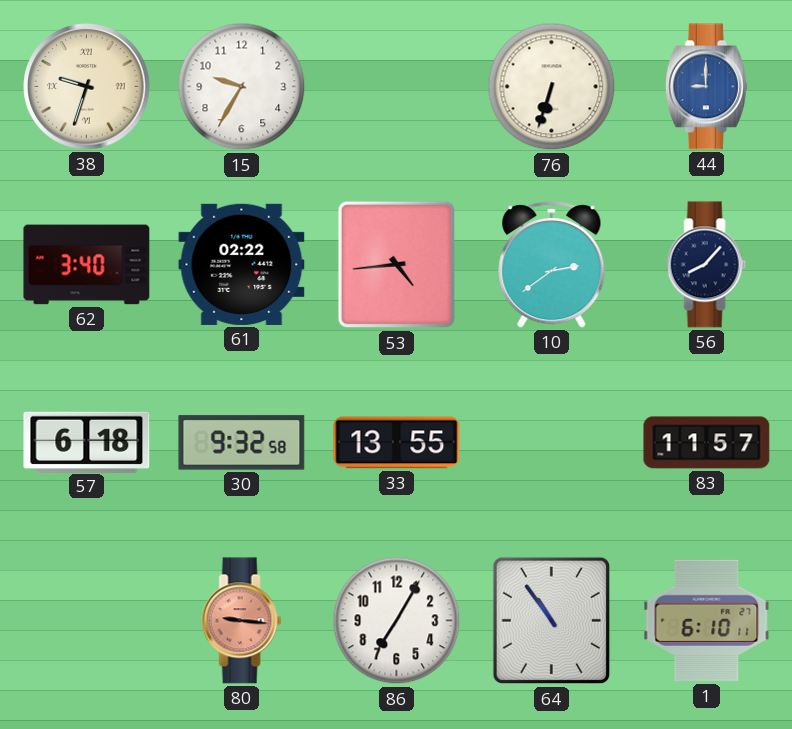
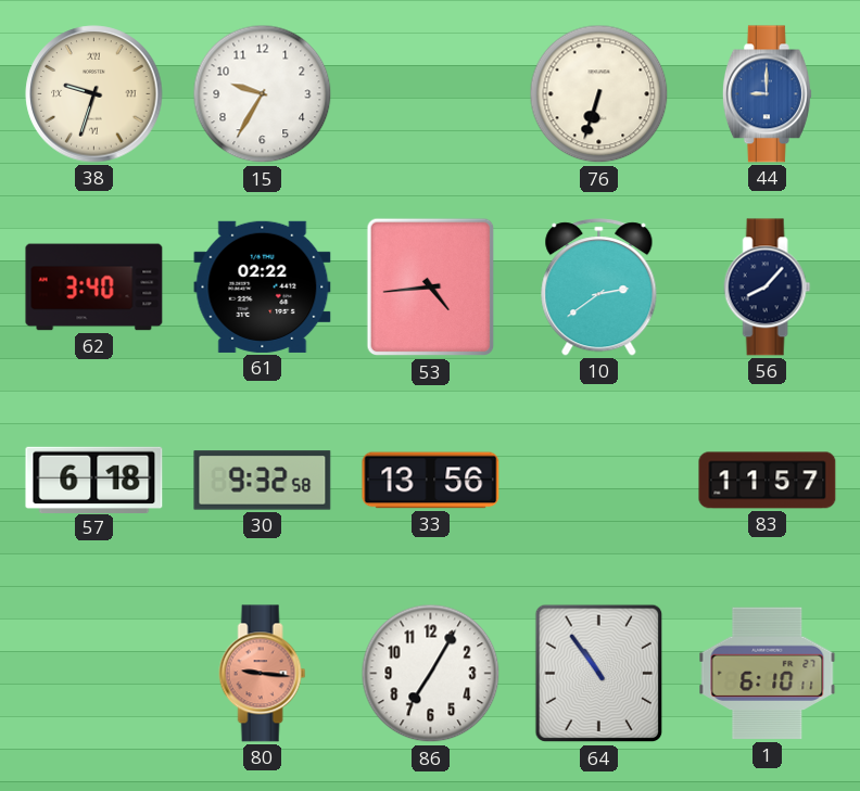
33: 13:55 -> 13:56 (431, 481)
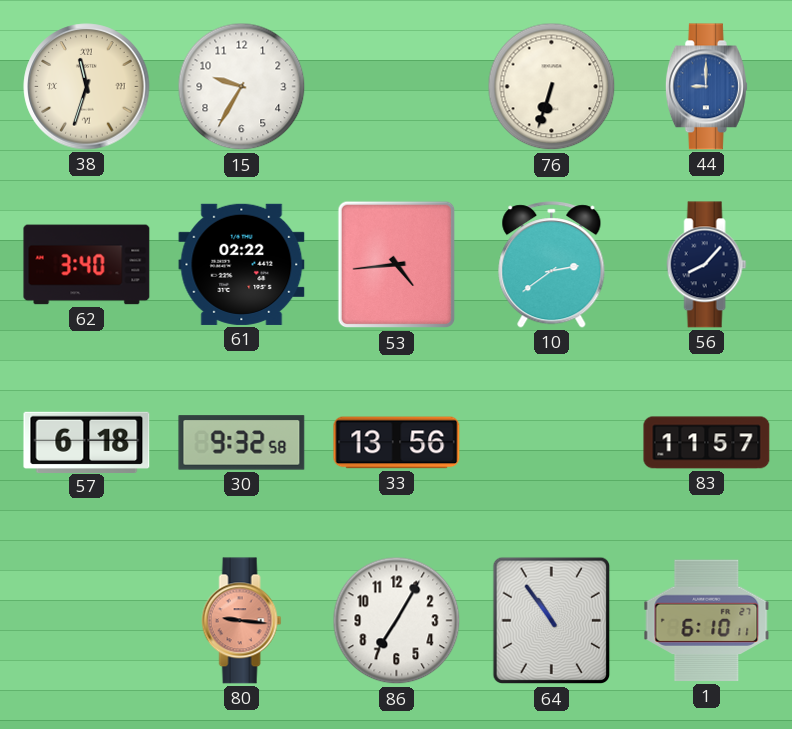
38: 9:33 -> 11:33 (87, 87)
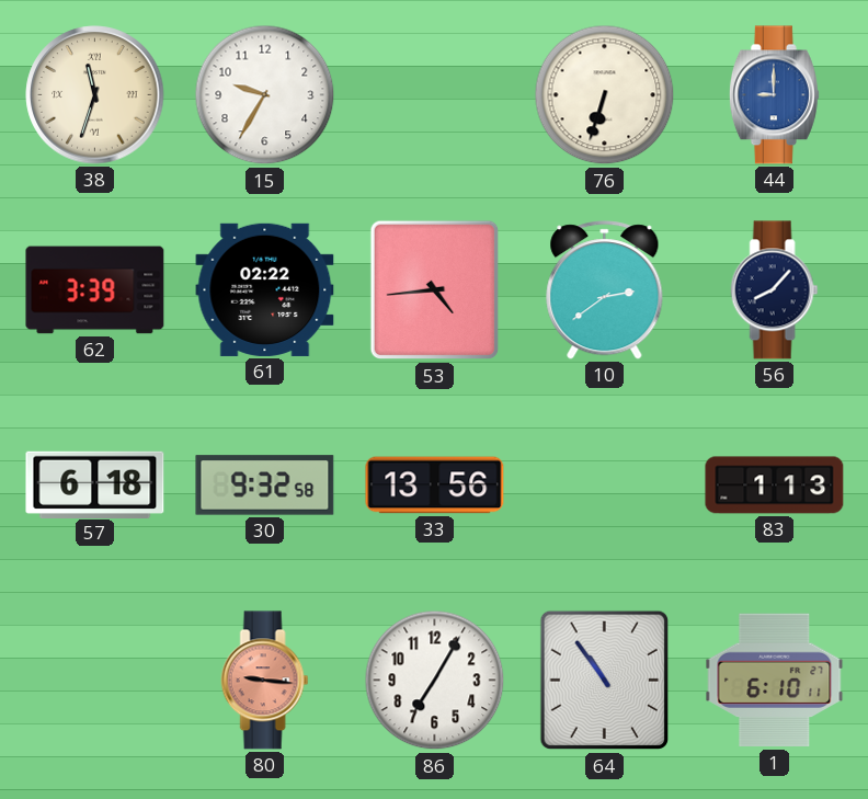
62: 3:40 -> 3:39 (95, 290)
83: 11:57 -> 1:13 (775, 486)
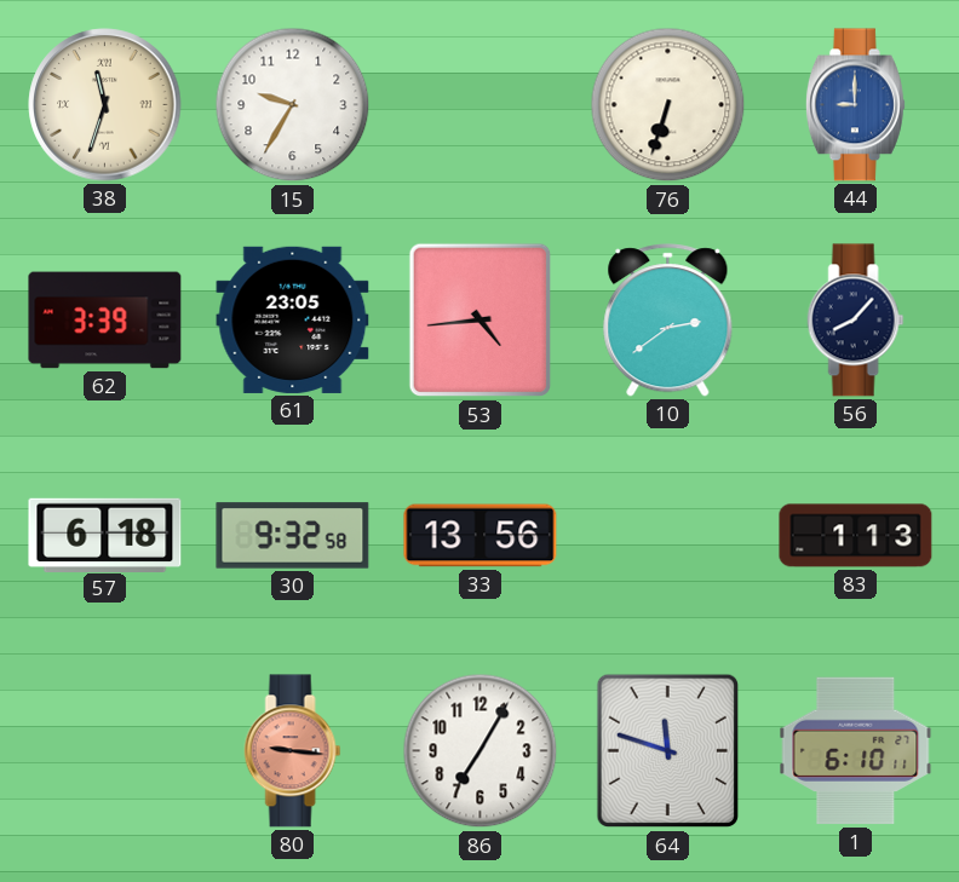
61: 02:22 -> 23:05 (293, 319)
64: 10:54 -> 11:48 (668, 751)
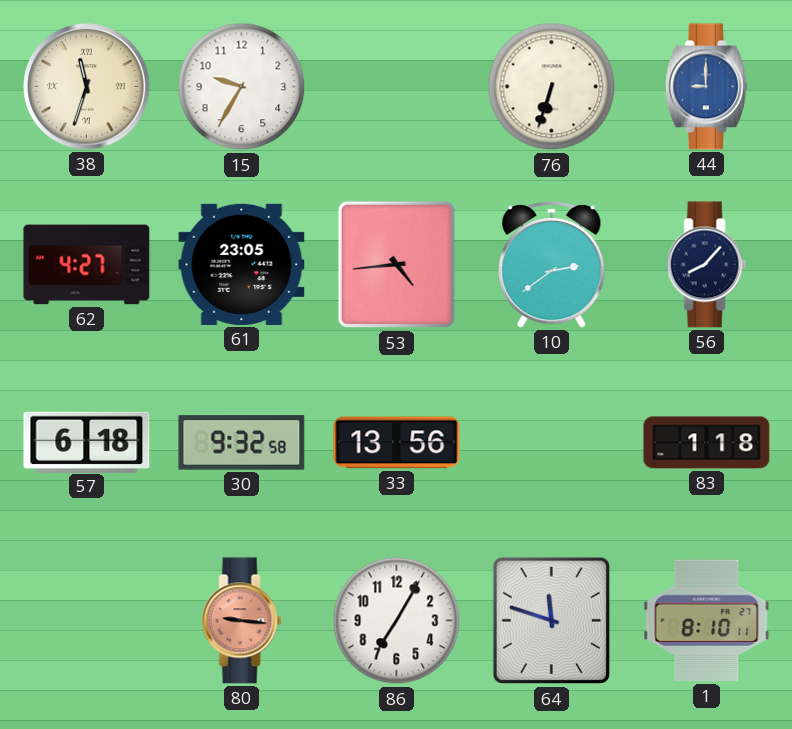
62: 3:39 -> 4:27 (87, 265)
83: 1:13 -> 1:18 (707, 443)
1: 6:10 -> 8:10 (707, 621)
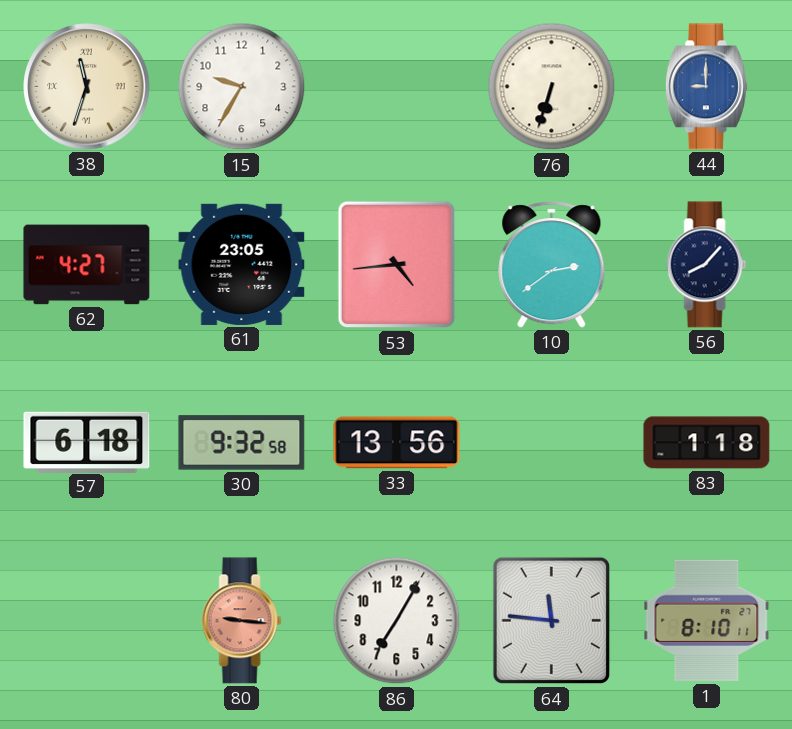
64: 11:48 -> 11:46 (552, 621)
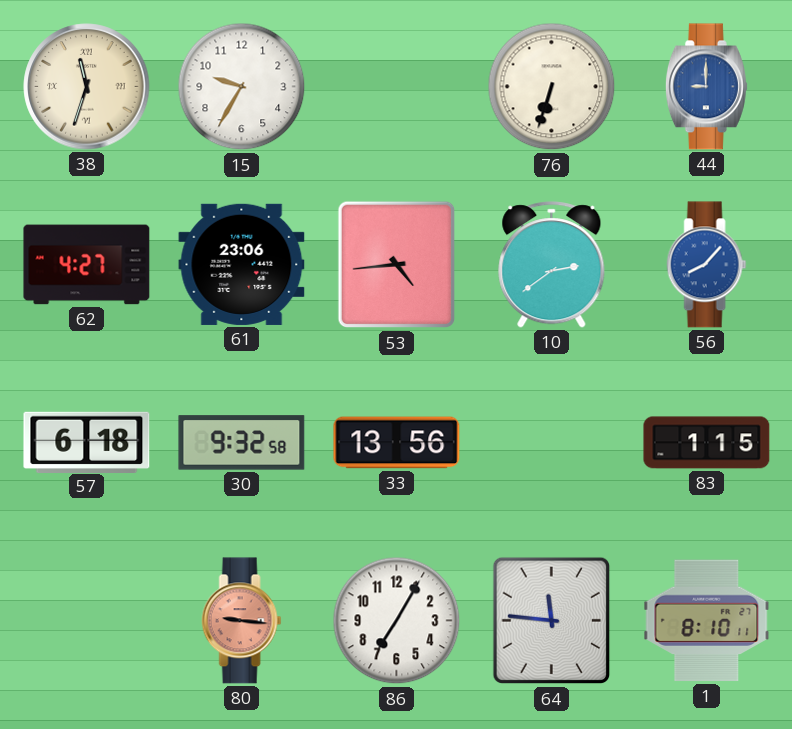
61: 23:05 -> 23:06 (242, 264)
56 dial: navy -> blue (707, 265)
83: 1:18 -> 1:15 (707, 443)
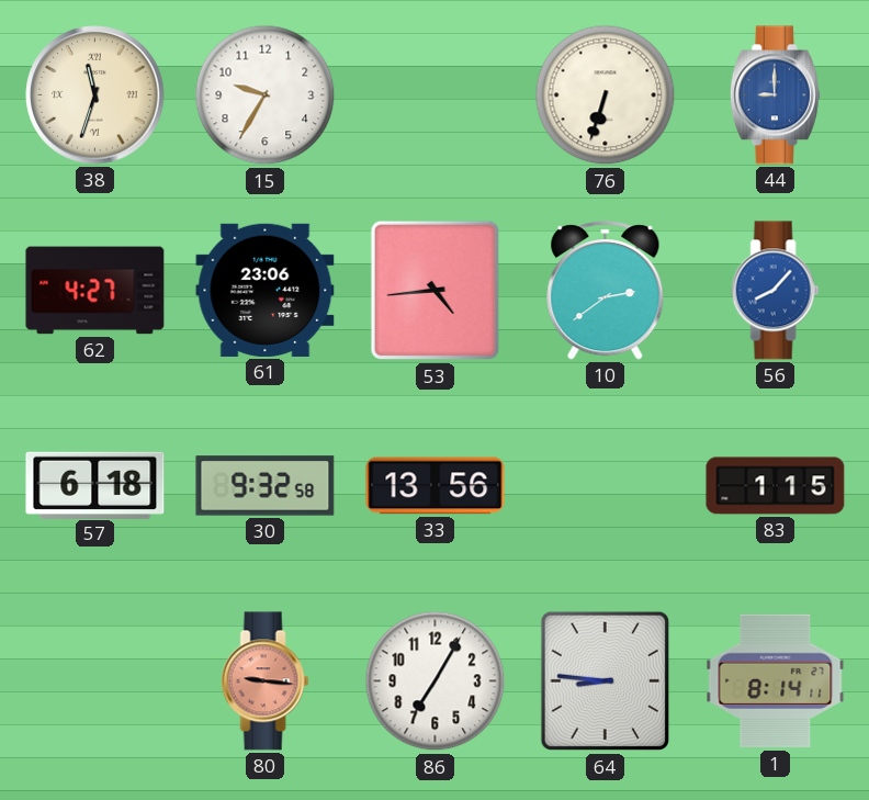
64: 11:46 -> 8:46 (606, 681)
1: 8:10 -> 8:14 (776, 681)
